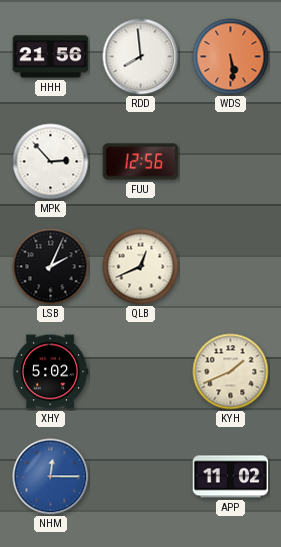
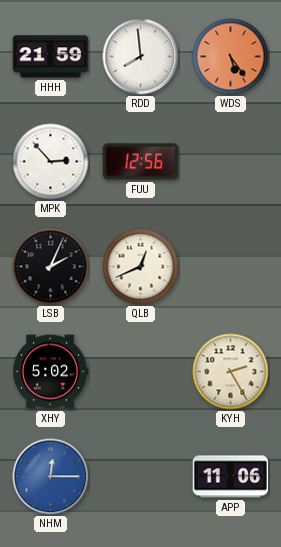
HHH: 21:56 -> 21:59 (51, 57)
WDS: 5:29 -> 5:24 (231, 57)
KYH: 1:41 -> 2:25 (231, 372)
APP: 11:02 -> 11:06 (231, 477)
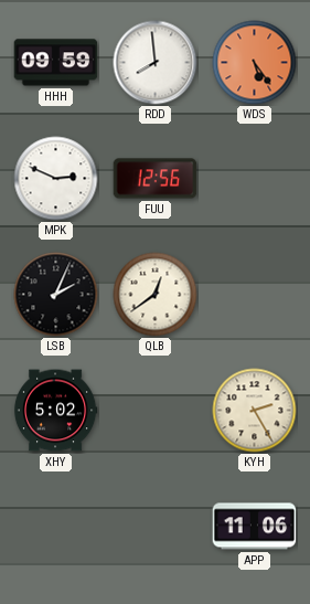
HHH: 21:59 -> 09:59 (56, 63)
MPK: 2:53 -> 2:49 (56, 179)
QLB: 12:41 -> 12:39 (156, 295)
NHM: 12:15 -> none (51, 477)
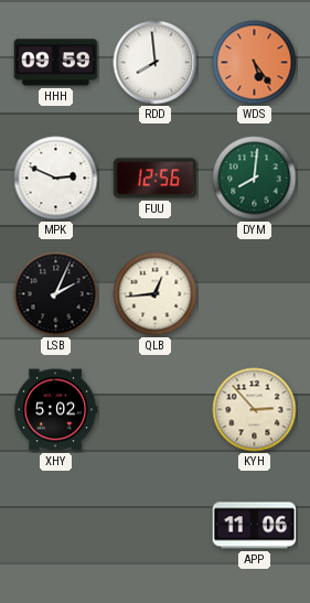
DYM: none -> 8:01 (255, 179)
QLB: 12:39 -> 12:44 (156, 294)
KYH: 2:25 -> 2:53 (255, 410)
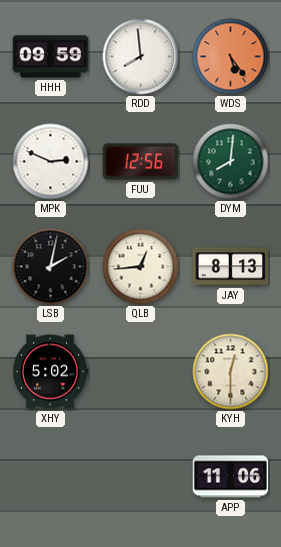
LSB: 2:04 -> 2:02 (51, 267)
JAY: none -> 8:13 (231, 267)
KYH: 2:53 -> 12:30 (231, 372)
